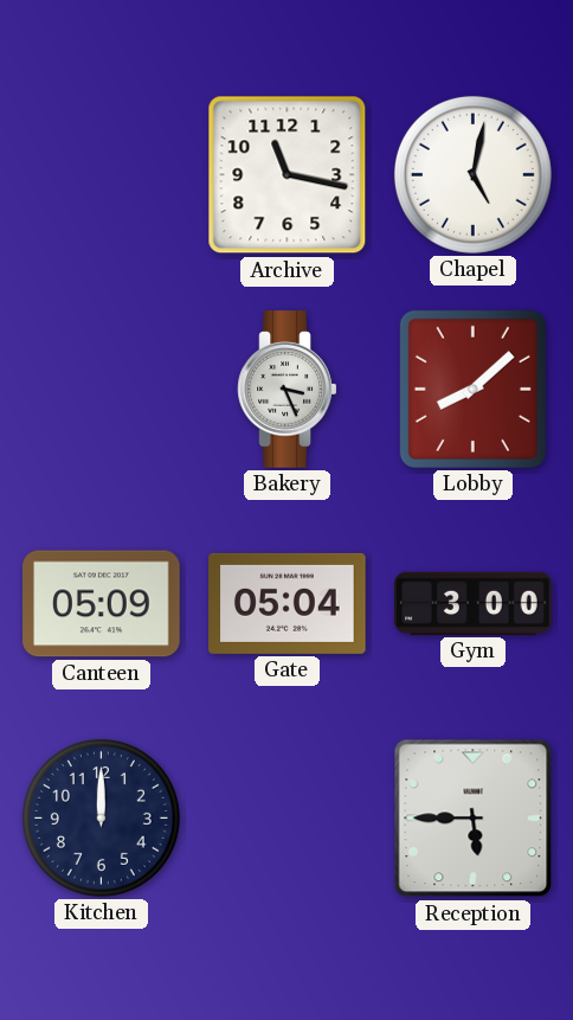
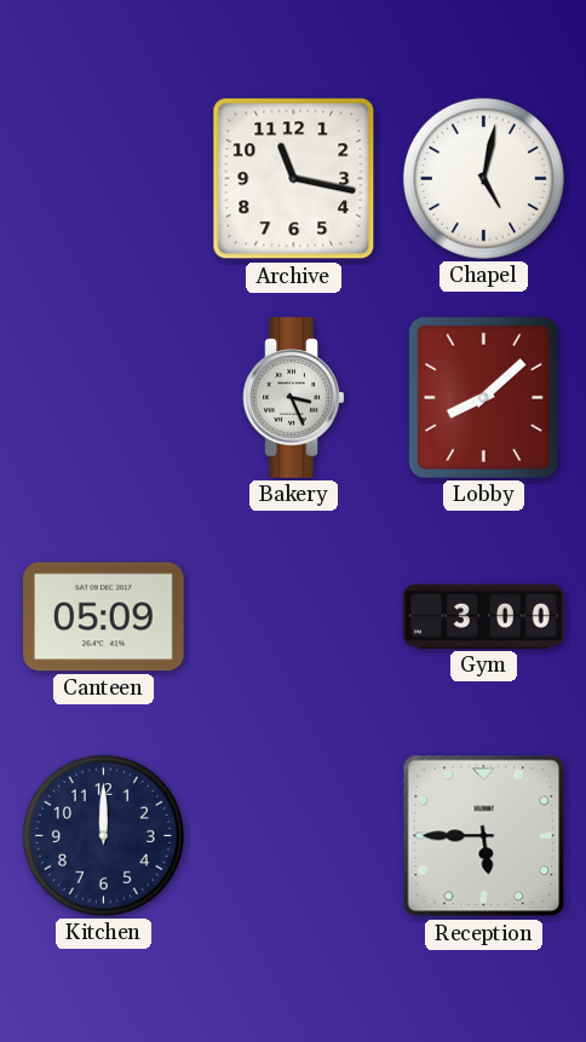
Gate: 05:04 -> none (288, 603)
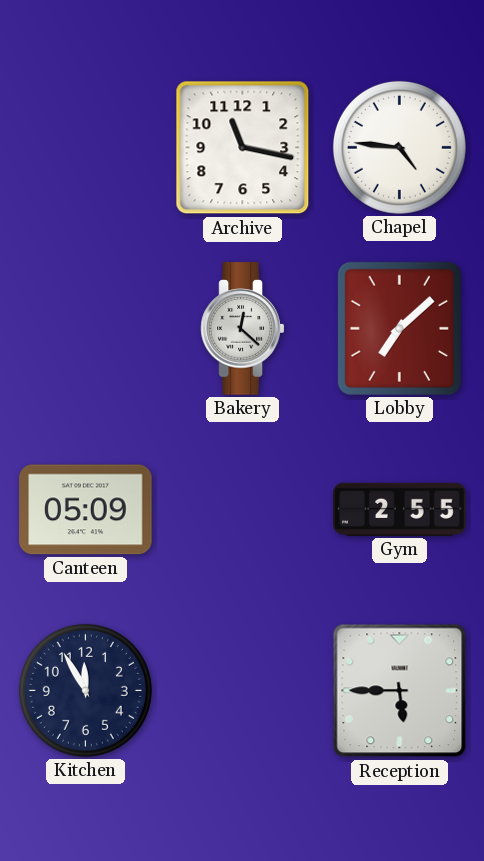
Chapel: 5:02 -> 4:46 (399, 147)
Bakery: 3:26 -> 12:22 (243, 329)
Lobby: 8:08 -> 7:08 (399, 328)
Gym: 3:00 -> 2:55 (400, 509)
Kitchen: 12:00 -> 11:55 (85, 690)
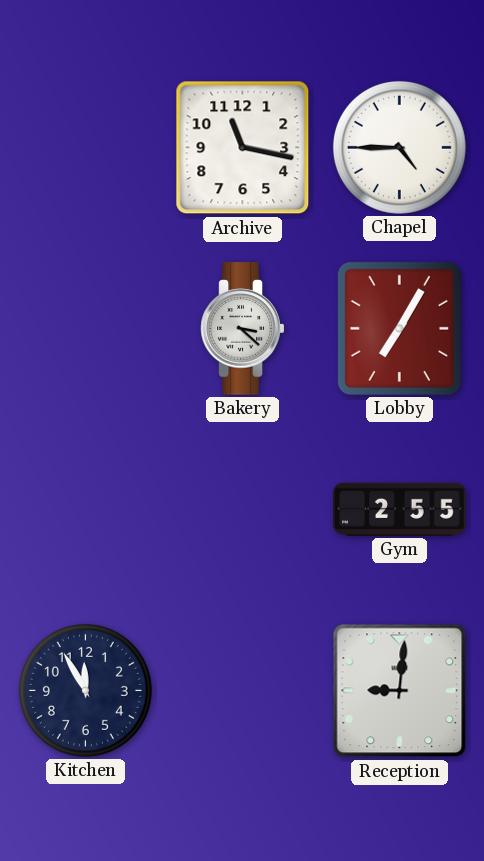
Chapel: 4:46 -> 4:45 (399, 147)
Bakery: 12:22 -> 3:22 (243, 329)
Lobby: 7:08 -> 7:05 (399, 328)
Canteen: 05:09 -> none (86, 510)
Reception: 5:45 -> 9:01 (400, 691)
